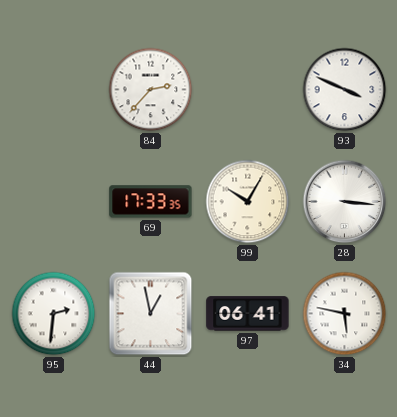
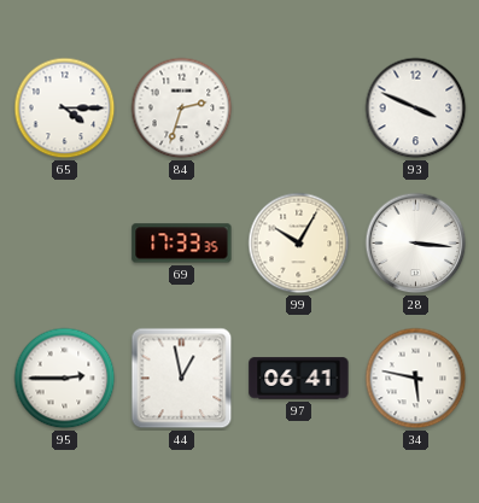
65: none -> 4:15 (65, 109)
84: 2:37 -> 2:33 (182, 109)
95: 2:31 -> 2:45 (65, 379)
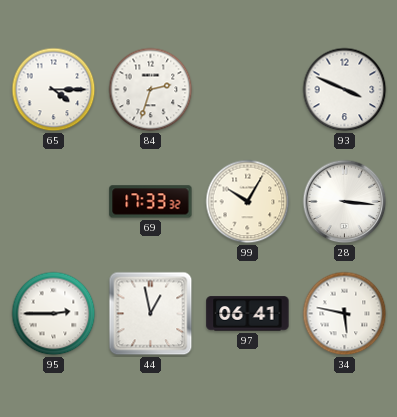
69: 17:33:35 -> 17:33:32 (151, 202)
